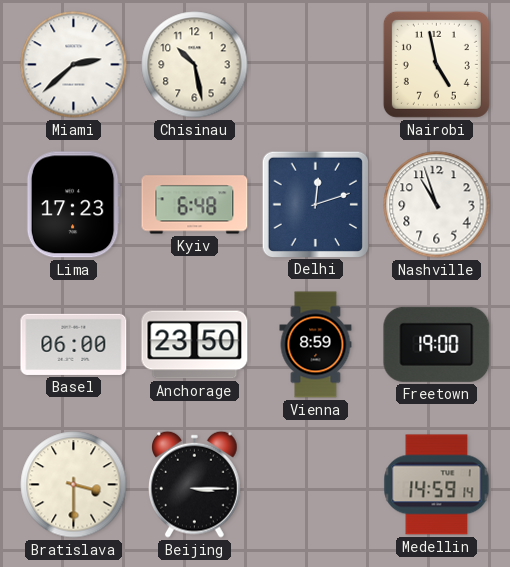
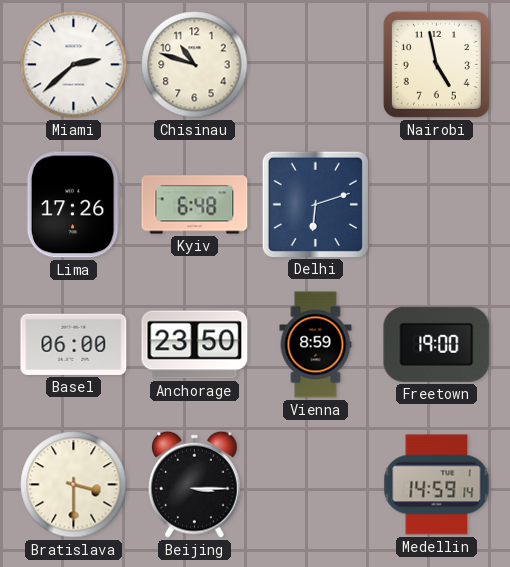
Chisinau: 10:28 -> 10:48 (195, 65)
Lima: 17:23 -> 17:26 (73, 205)
Delhi: 12:12 -> 6:12 (315, 204)
Nashville: 10:57 -> none (437, 205)
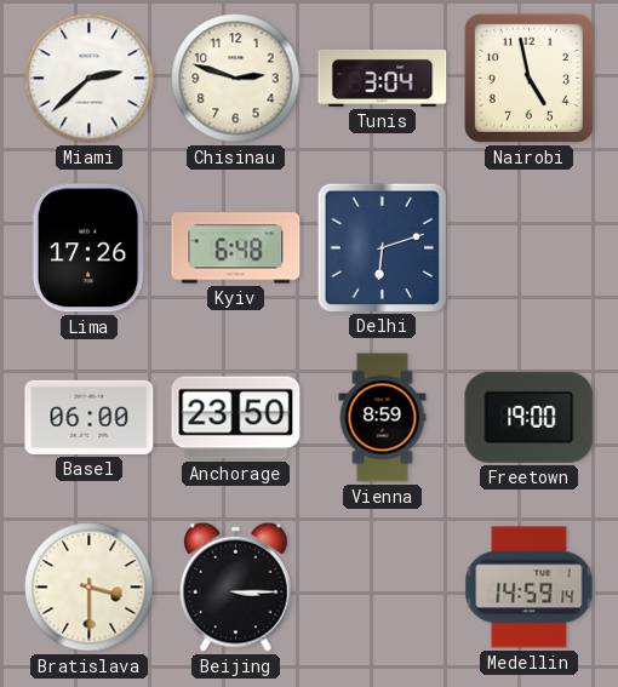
Chisinau: 10:48 -> 2:48 (236, 79)
Tunis: none -> 3:04 (383, 78)
